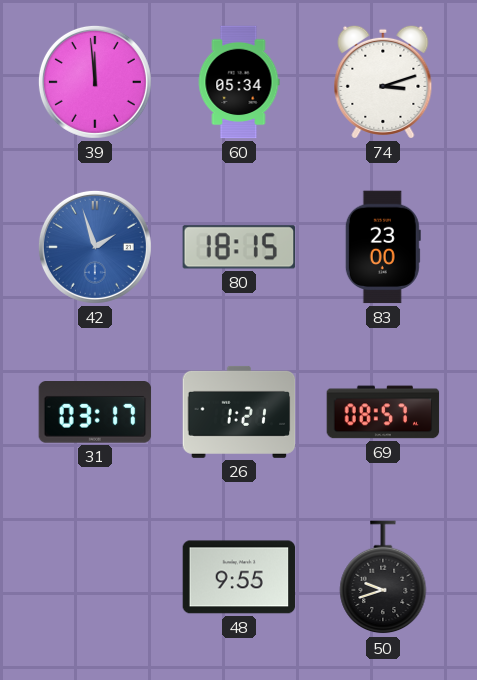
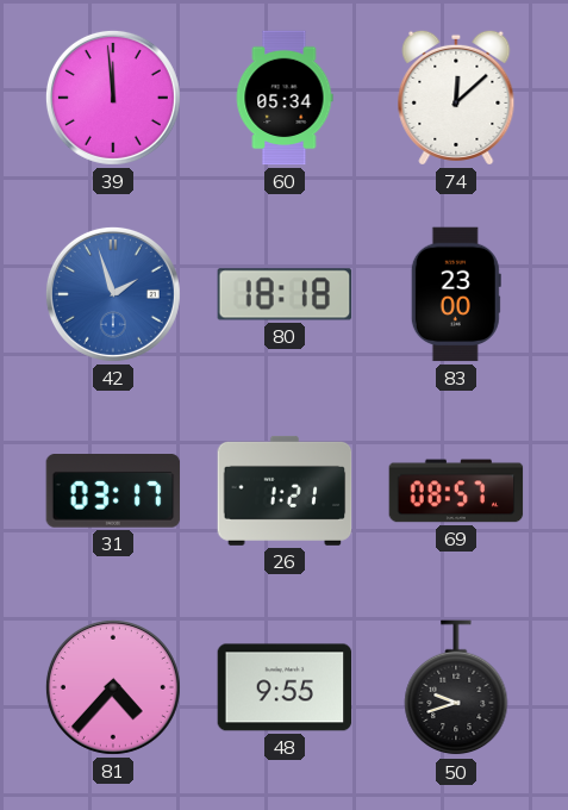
74: 3:12 -> 12:08 (456, 98)
80: 18:15 -> 18:18 (285, 294)
81: none -> 4:37 (113, 687)
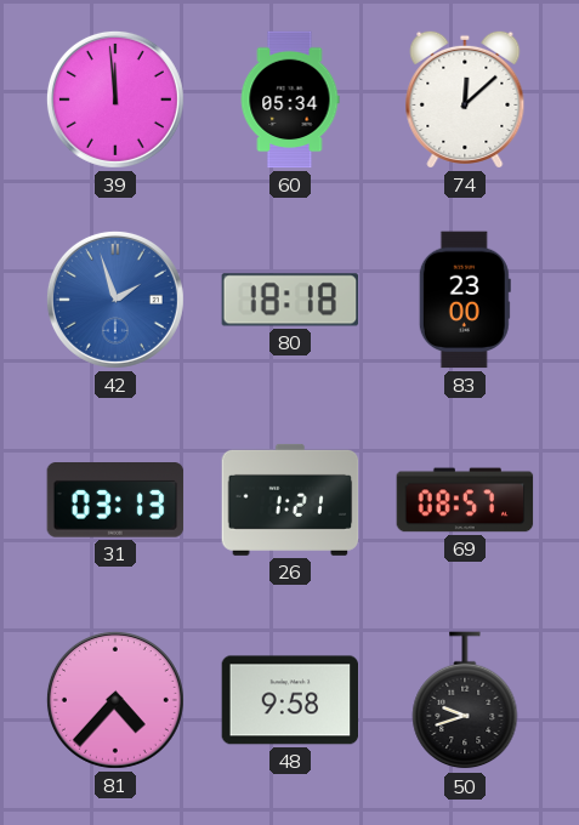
31: 03:17 -> 03:13 (115, 501)
48: 9:55 -> 9:58 (290, 700)
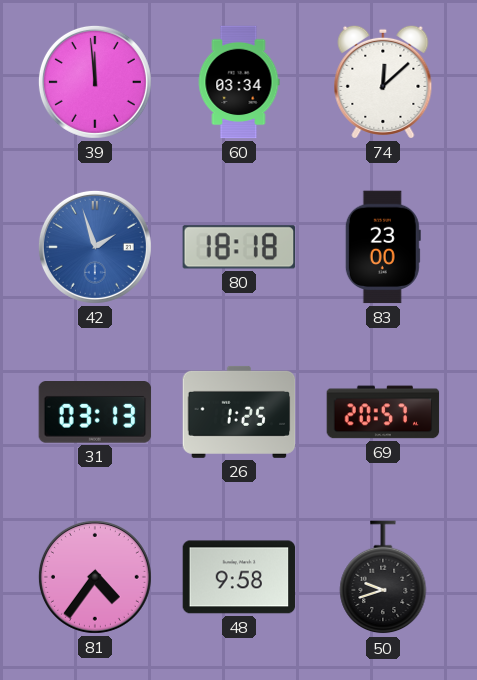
60: 05:34 -> 03:34 (239, 82)
26: 1:21 -> 1:25 (239, 412)
69: 08:57 -> 20:57 (383, 412)
81: 4:37 -> 4:36 (95, 577)
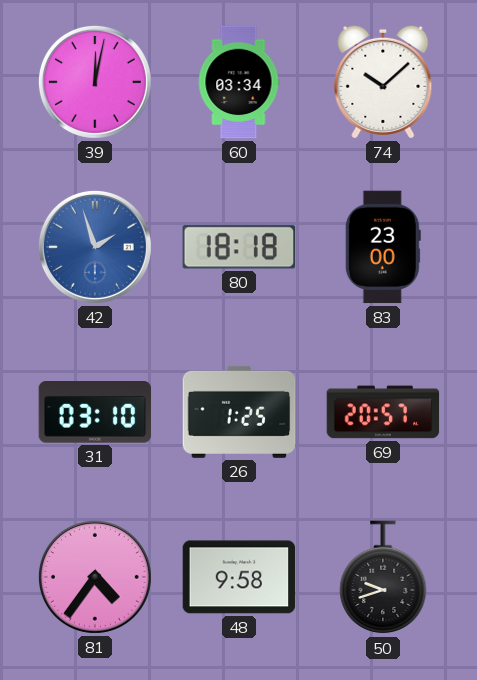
39: 11:59 -> 12:02 (95, 82)
74: 12:08 -> 10:08 (383, 82)
31: 03:13 -> 03:10 (95, 413)
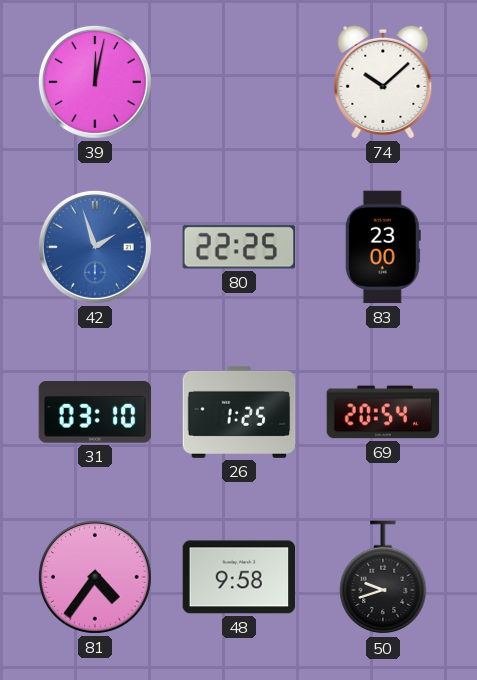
60: 03:34 -> none (239, 82)
80: 18:18 -> 22:25 (239, 247)
69: 20:57 -> 20:54 (383, 412)
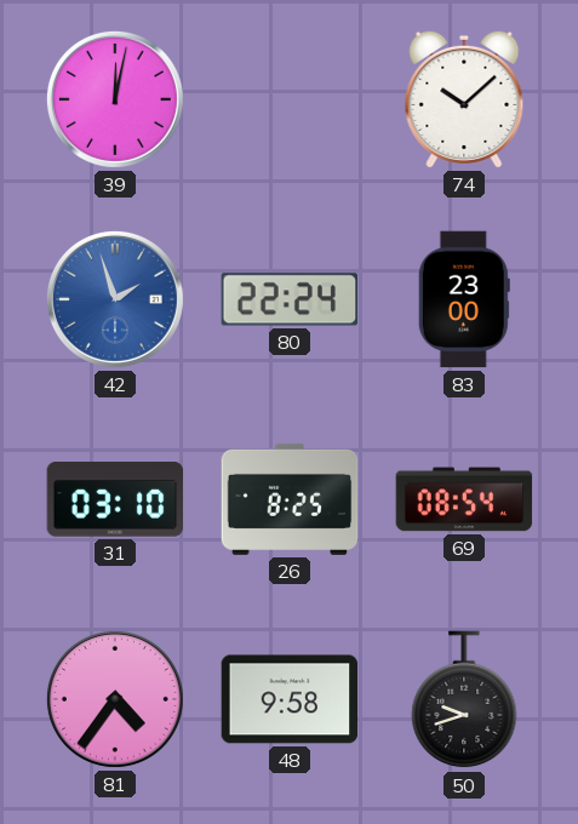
80: 22:25 -> 22:24 (290, 299)
26: 1:25 -> 8:25 (290, 499)
69: 20:54 -> 08:54 (464, 499)
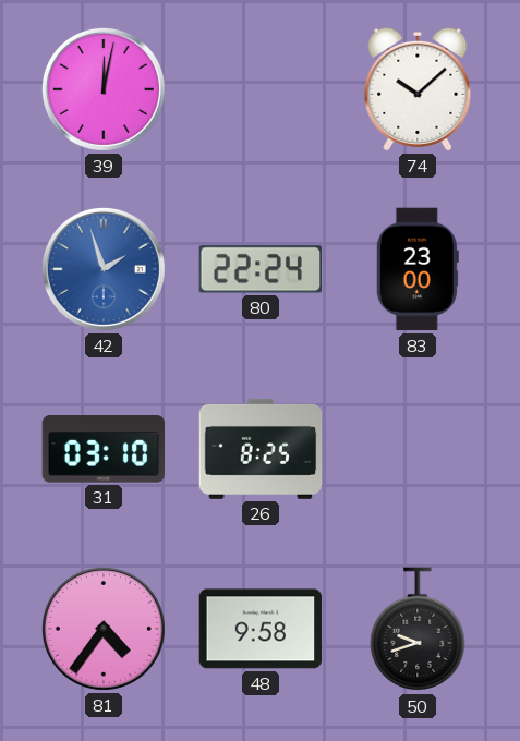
69: 08:54 -> none (464, 499)
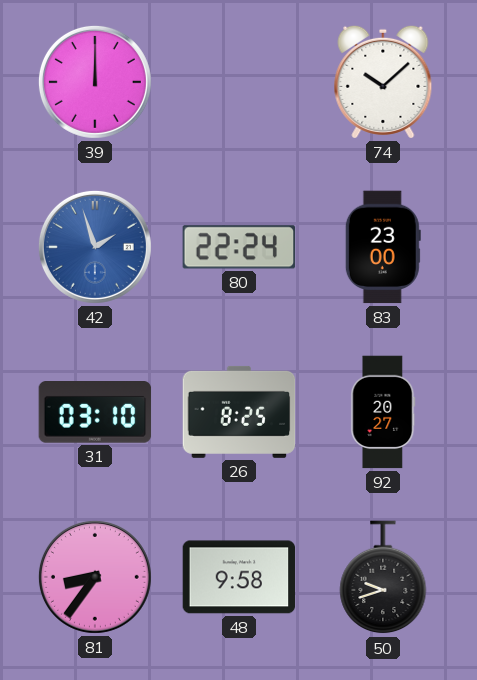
39: 12:02 -> 12:00 (95, 82)
92: none -> 20:27 (383, 412)
81: 4:36 -> 8:36 (95, 577)
